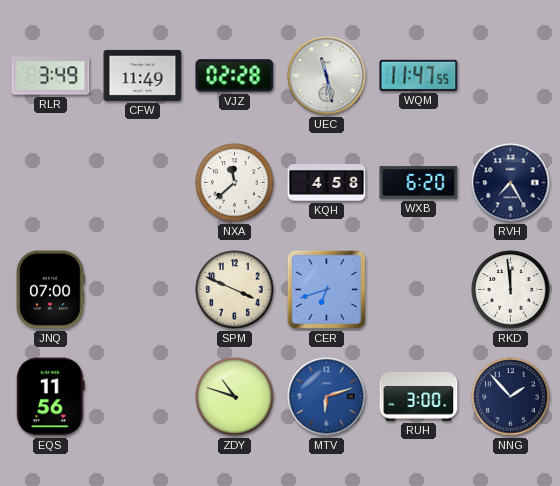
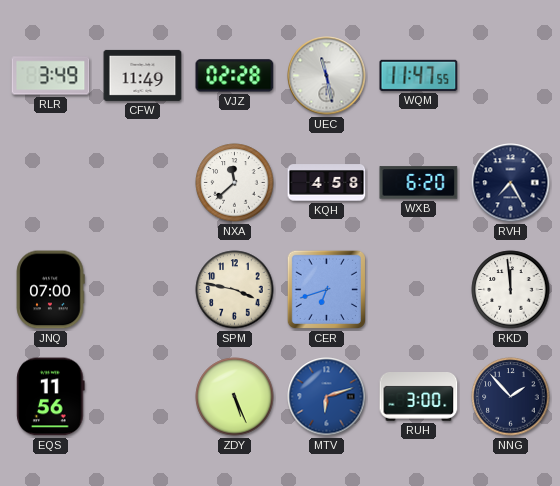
SPM: 3:49 -> 3:47 (235, 290)
ZDY: 10:48 -> 5:26 (235, 397)
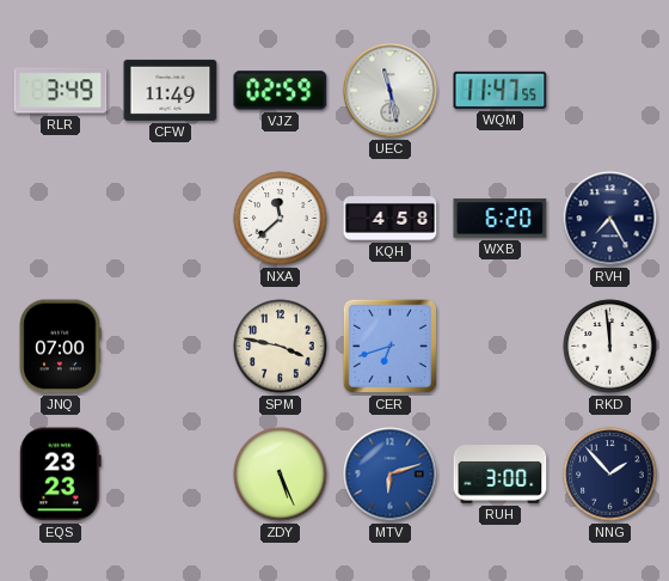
VJZ: 02:28 -> 02:59 (281, 91)
EQS: 11:56 -> 23:23 (61, 475)
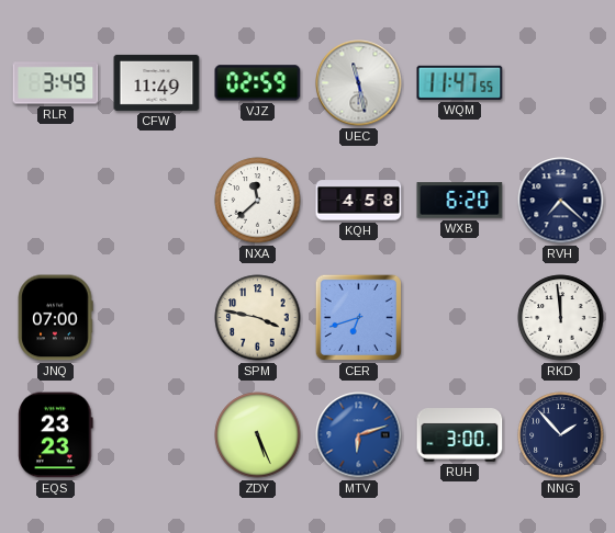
RVH: 7:25 -> 7:22 (561, 201)
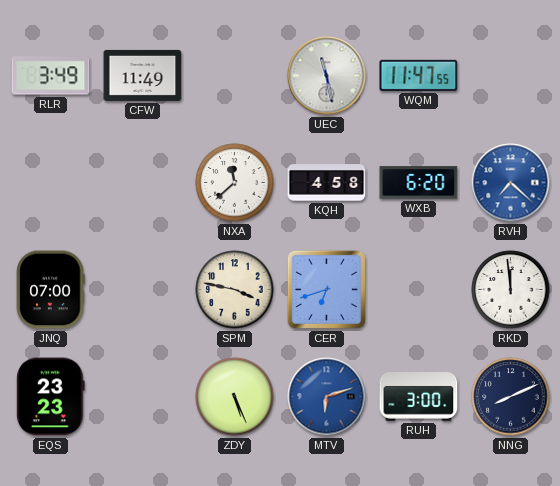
VJZ: 02:59 -> none (258, 83)
RVH dial: navy -> blue (511, 183)
NNG: 1:53 -> 8:11 (511, 397)
